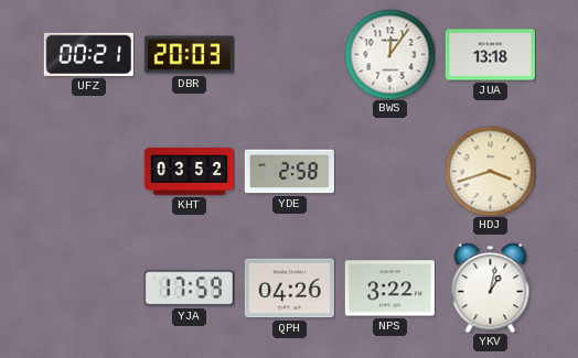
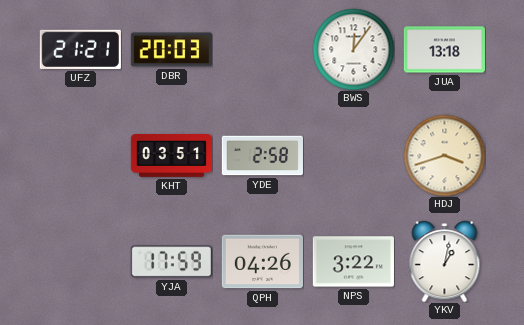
UFZ: 00:21 -> 21:21 (80, 49)
KHT: 03:52 -> 03:51 (171, 155)
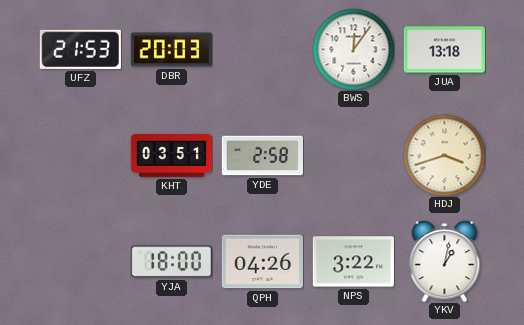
UFZ: 21:21 -> 21:53 (80, 49)
YJA: 17:59 -> 18:00 (171, 262)
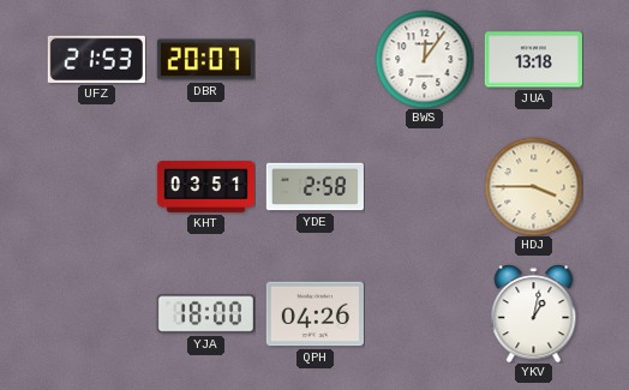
DBR: 20:03 -> 20:07 (205, 60)
HDJ: 3:42 -> 3:45 (533, 186)
NPS: 3:22 -> none (353, 262)
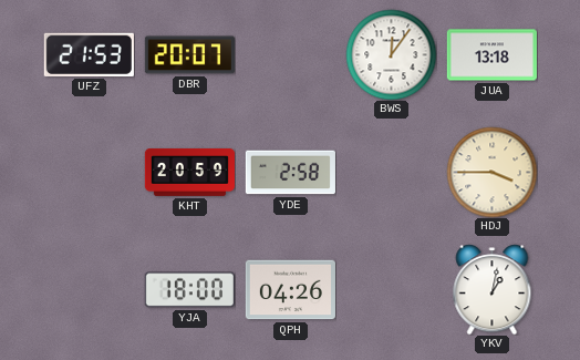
KHT: 03:51 -> 20:59 (189, 172)
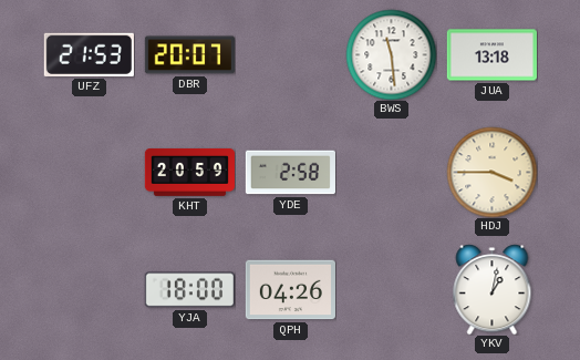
BWS: 12:06 -> 11:29 (391, 54)
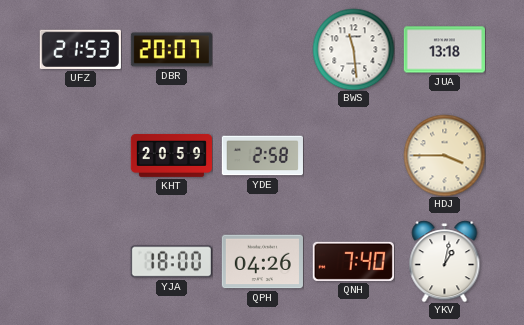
QNH: none -> 7:40 (353, 261)
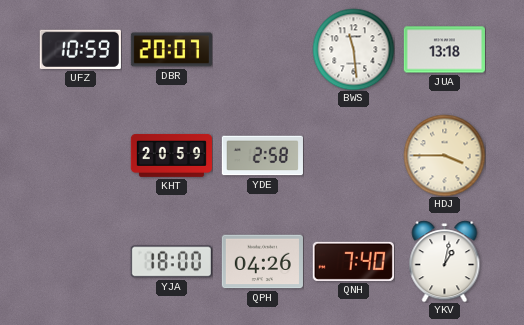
UFZ: 21:53 -> 10:59 (80, 49)
